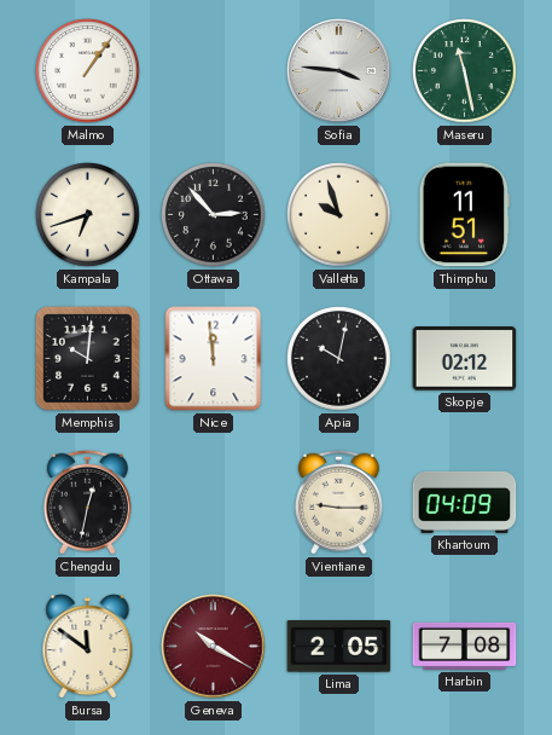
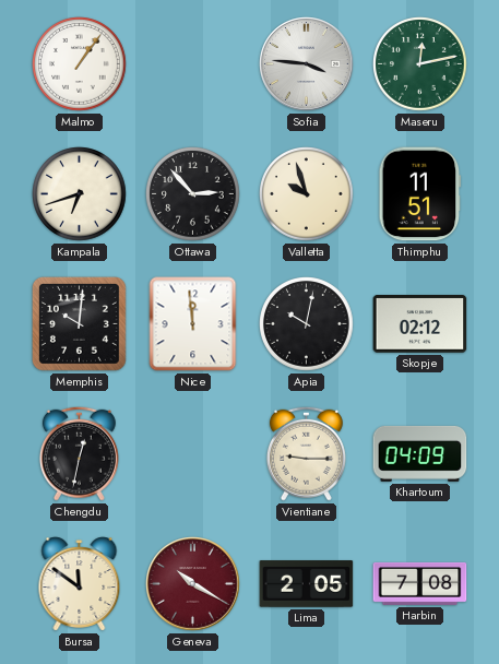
Maseru: 11:28 -> 12:13 (420, 64)
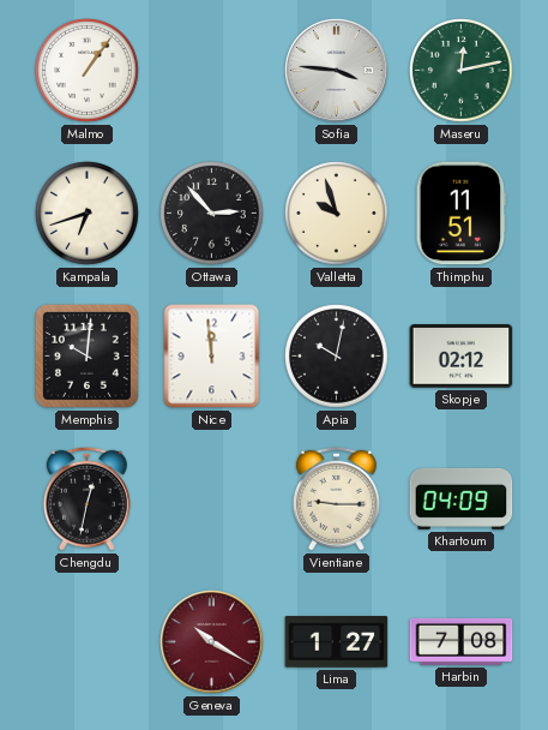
Bursa: 11:51 -> none (80, 584)
Lima: 2:05 -> 1:27 (337, 642)
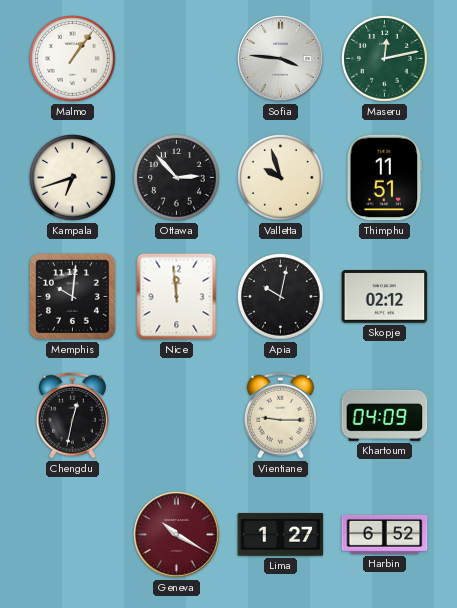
Harbin: 7:08 -> 6:52 (385, 534)
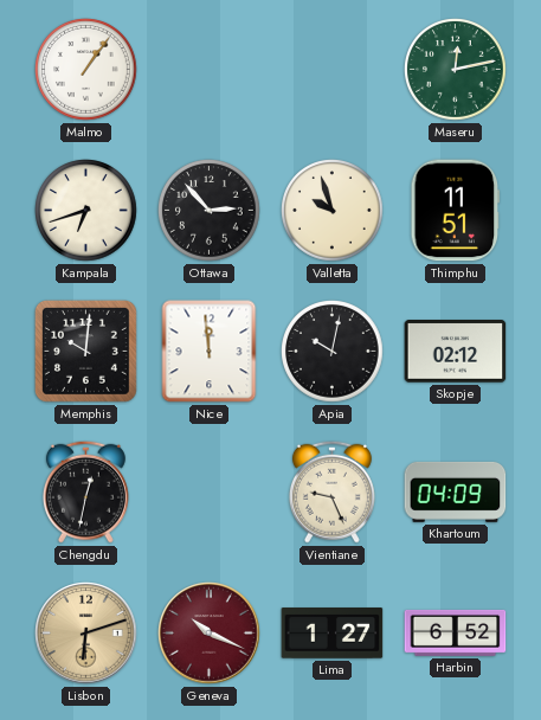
Sofia: 3:46 -> none (281, 59)
Vientiane: 9:15 -> 9:26 (331, 491)
Lisbon: none -> 6:12 (86, 634)
Geneva: 10:20 -> 10:19 (210, 634)
